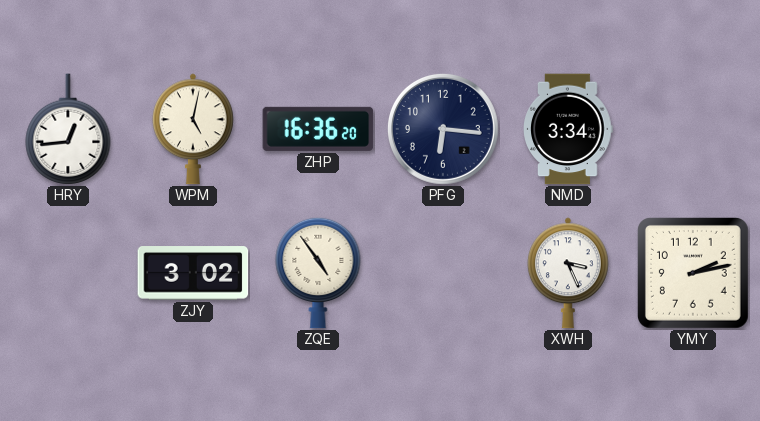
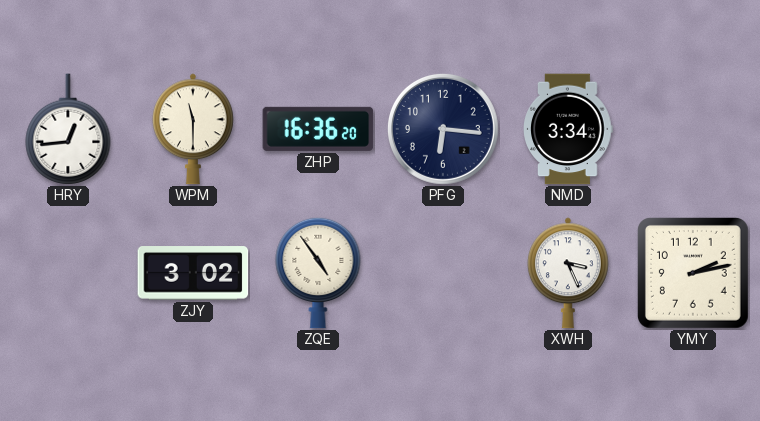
WPM: 5:02 -> 11:30 (193, 129)
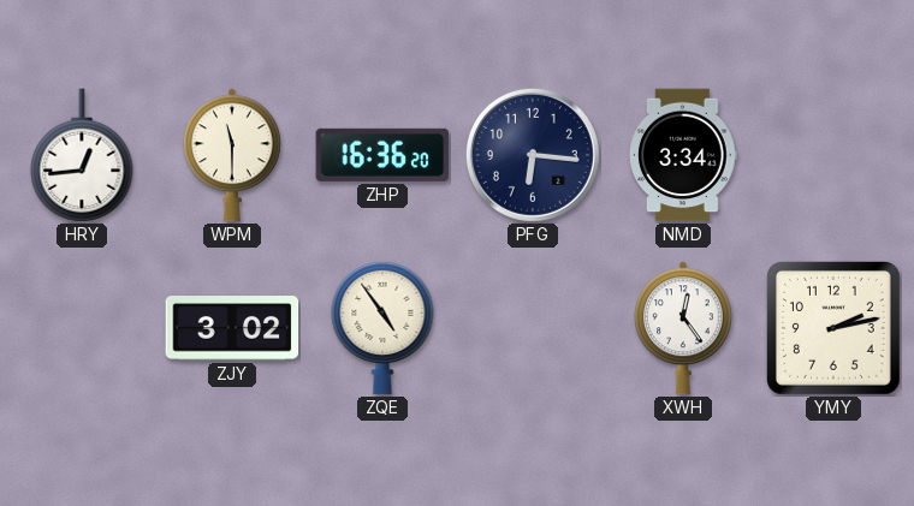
XWH: 3:26 -> 12:24 (683, 328)
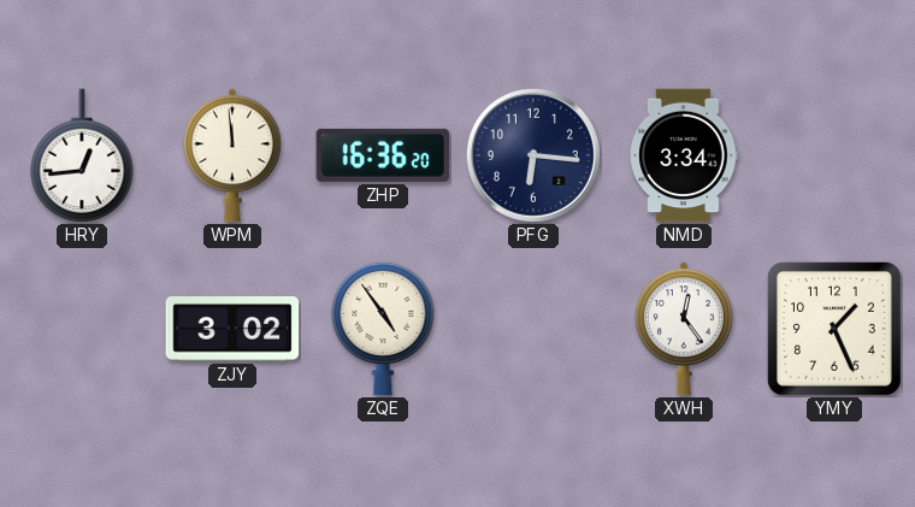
WPM: 11:30 -> 11:59 (232, 155)
YMY: 2:13 -> 1:26 (834, 329)
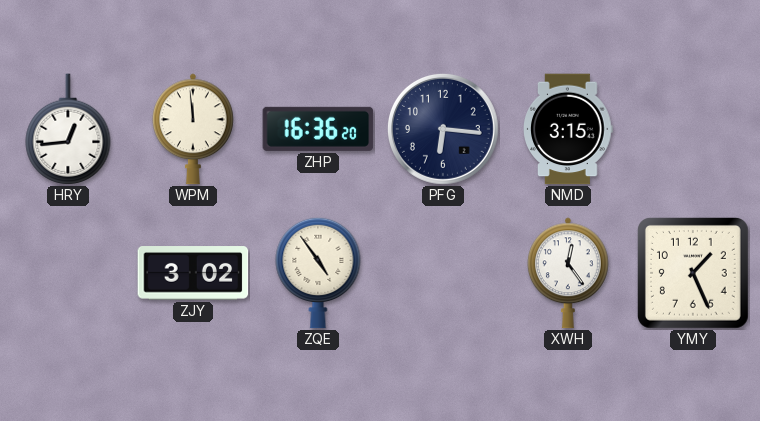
NMD: 3:34 -> 3:15 (568, 129)
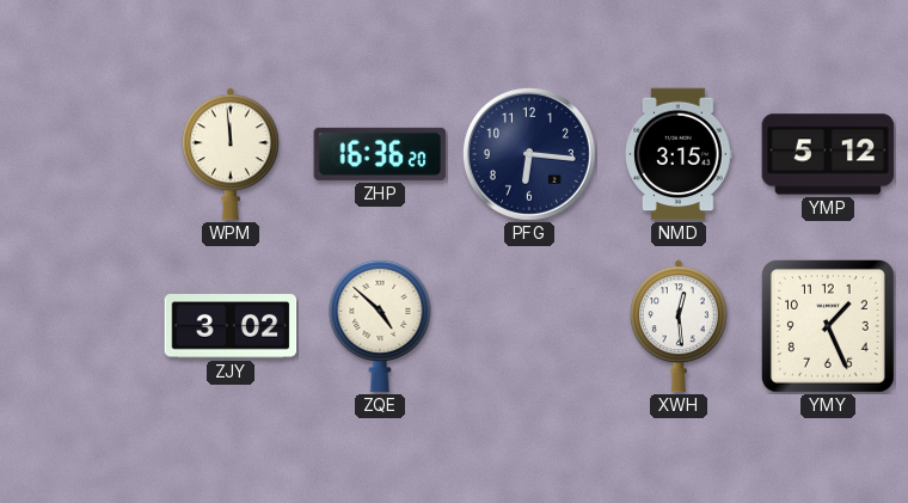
HRY: 12:44 -> none (68, 129)
YMP: none -> 5:12 (828, 154)
ZQE: 4:54 -> 4:52 (380, 326)
XWH: 12:24 -> 12:29 (679, 326)
